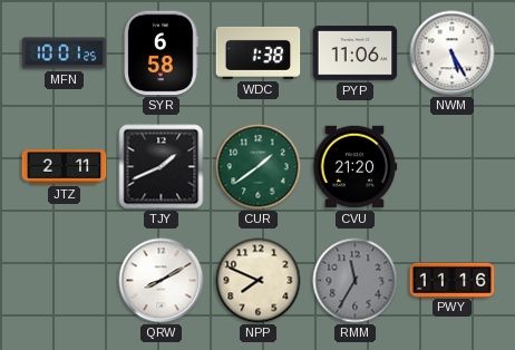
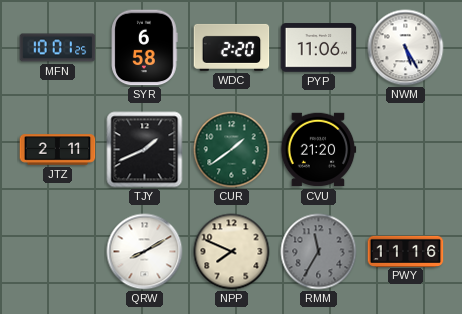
WDC: 1:38 -> 2:20 (232, 47)
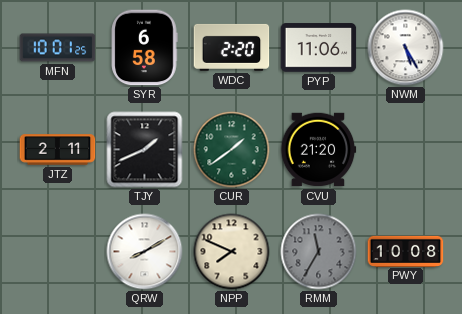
PWY: 11:16 -> 10:08 (406, 251)
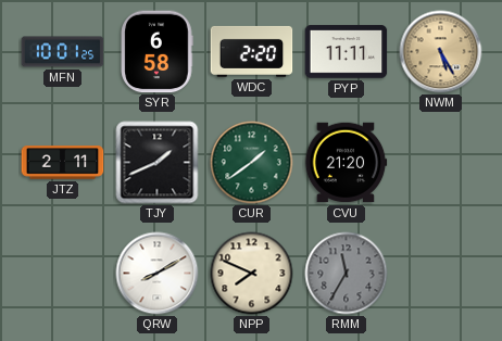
PYP: 11:06 -> 11:11 (347, 52)
NWM dial: white -> champagne (441, 52)
PWY: 10:08 -> none (406, 251)
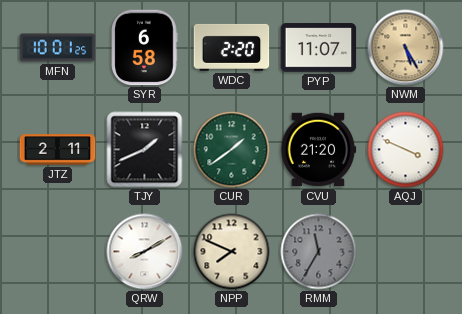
PYP: 11:11 -> 11:07 (319, 48)
AQJ: none -> 3:49 (406, 150)
